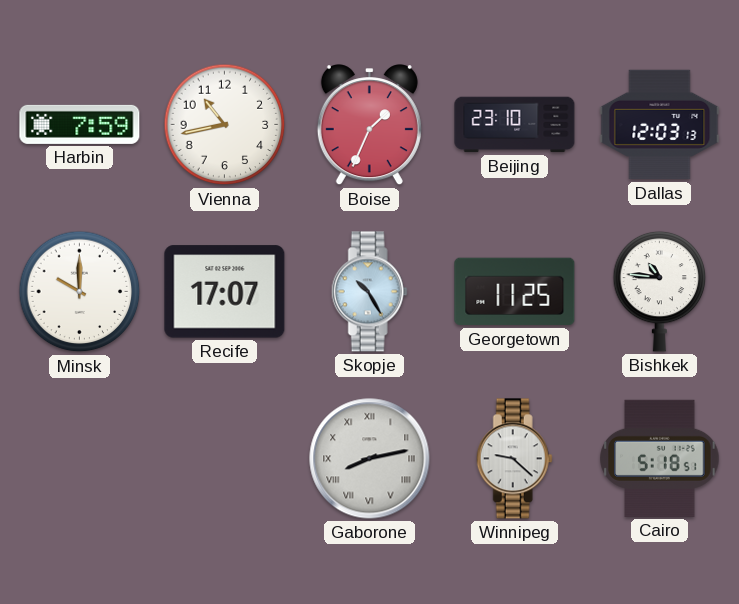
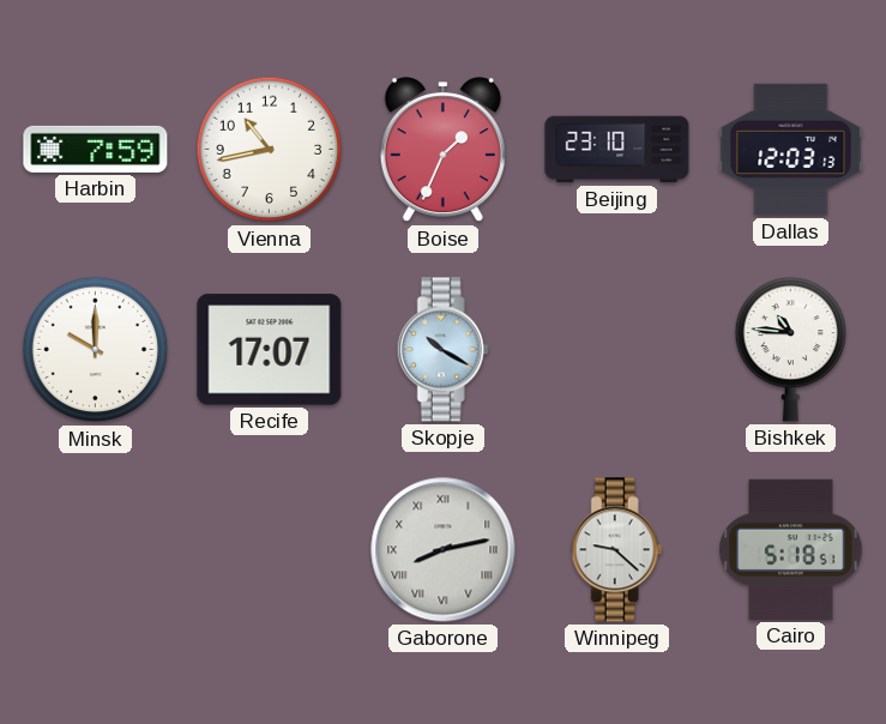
Skopje: 10:25 -> 10:20 (442, 350)
Georgetown: 11:25 -> none (515, 292)
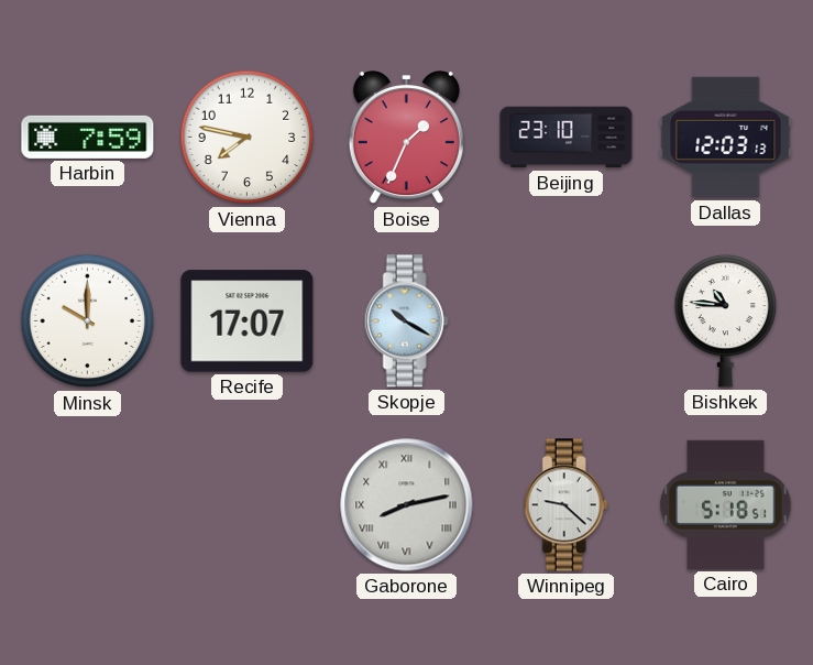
Vienna: 10:43 -> 7:47 (248, 138)
